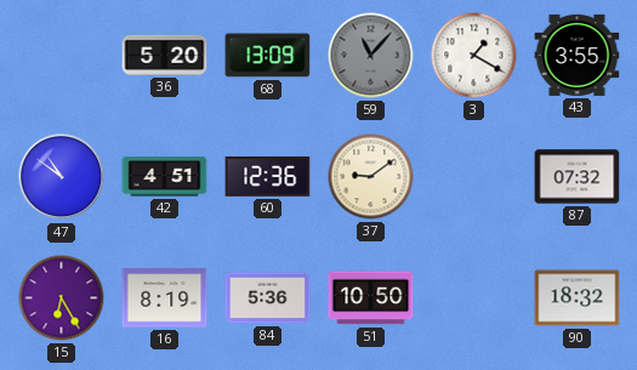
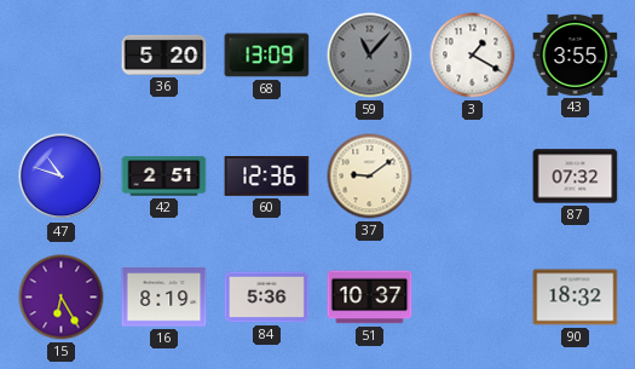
47: 10:51 -> 10:48 (62, 177)
42: 4:51 -> 2:51 (164, 177)
51: 10:50 -> 10:37 (370, 298)
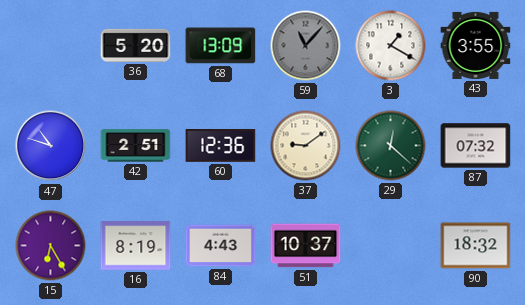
29: none -> 12:22 (391, 146)
84: 5:36 -> 4:43 (221, 246)
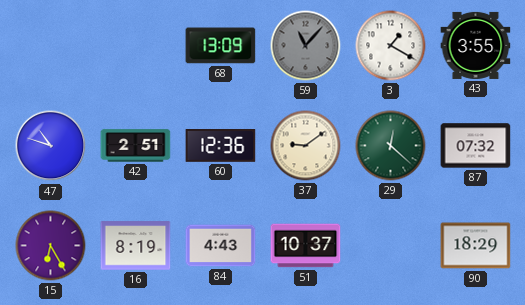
36: 5:20 -> none (136, 45)
90: 18:32 -> 18:29 (476, 246)
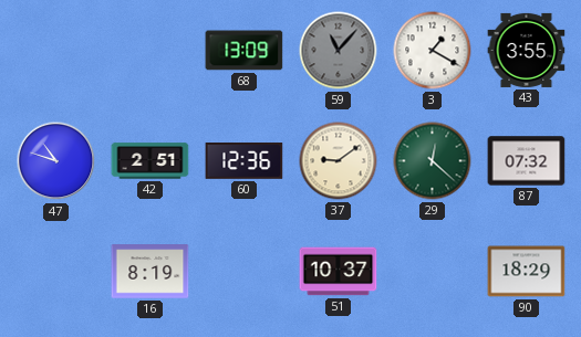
15: 6:25 -> none (51, 246)
84: 4:43 -> none (221, 246)
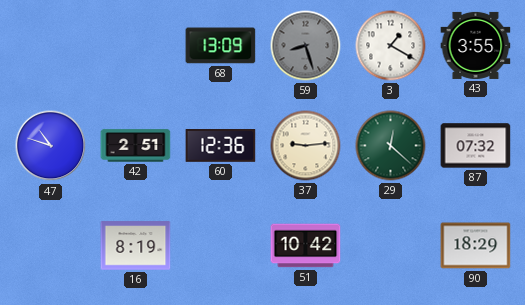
59: 11:07 -> 8:27 (306, 46)
37: 9:09 -> 9:14 (306, 146)
51: 10:37 -> 10:42 (306, 246)
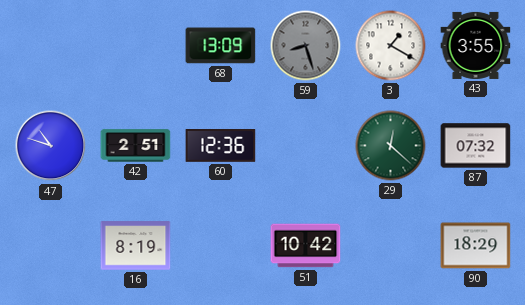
37: 9:14 -> none (306, 146)
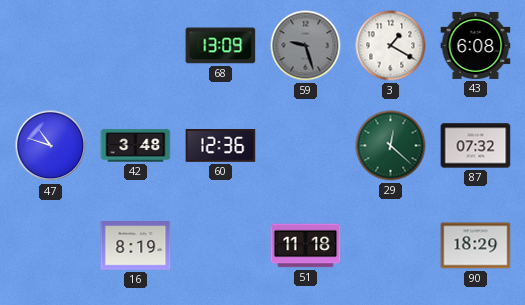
59: 8:27 -> 9:27 (306, 46)
43: 3:55 -> 6:08 (476, 45)
42: 2:51 -> 3:48 (136, 146)
51: 10:42 -> 11:18 (306, 246)
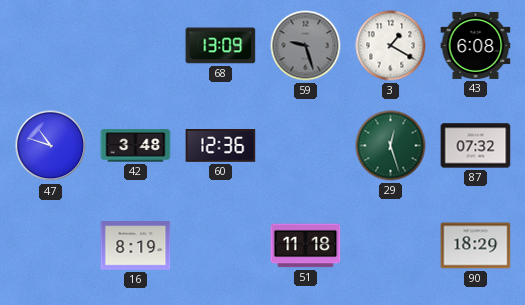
29: 12:22 -> 12:27 (391, 146)
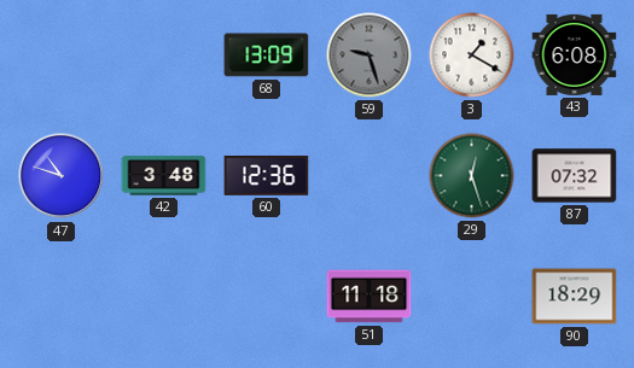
16: 8:19 -> none (136, 246)
